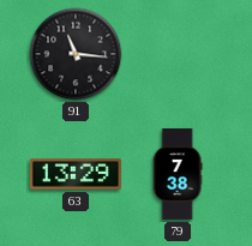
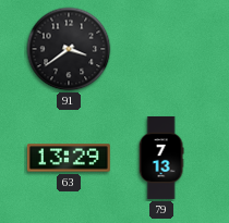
91: 11:16 -> 3:39 (69, 49)
79: 7:38 -> 7:13 (161, 158)
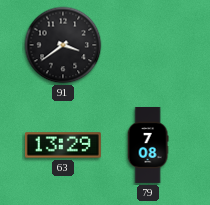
79: 7:13 -> 7:08 (148, 145)
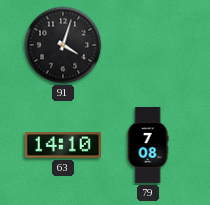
91: 3:39 -> 4:03 (63, 45)
63: 13:29 -> 14:10 (63, 145)
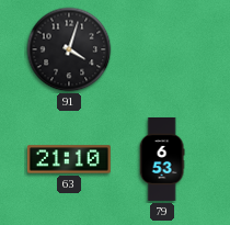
63: 14:10 -> 21:10 (69, 159)
79: 7:08 -> 6:53 (162, 159)
